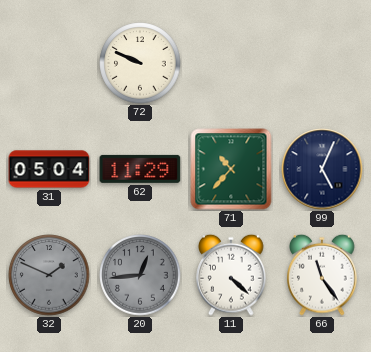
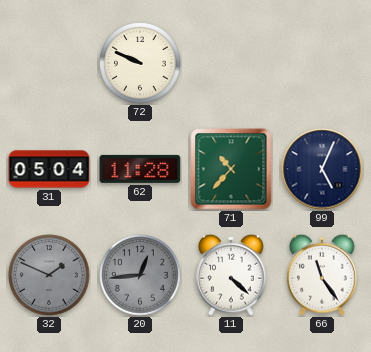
62: 11:29 -> 11:28 (140, 169)
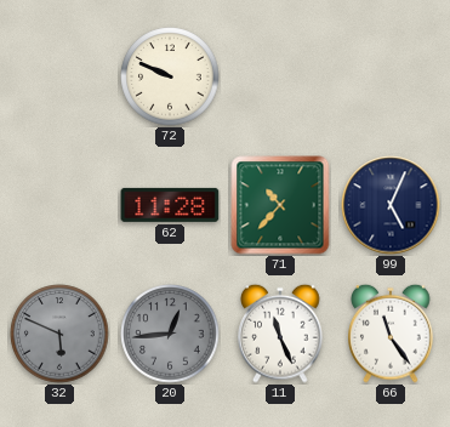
31: 05:04 -> none (49, 169)
32: 1:49 -> 5:49 (59, 334)
11: 4:22 -> 11:26 (280, 334)
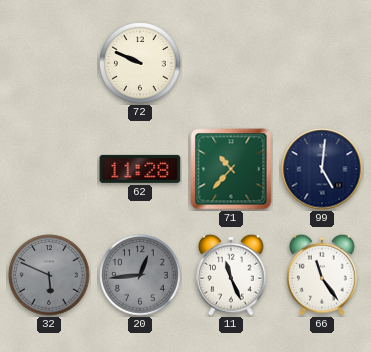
99: 5:04 -> 5:01 (322, 169)
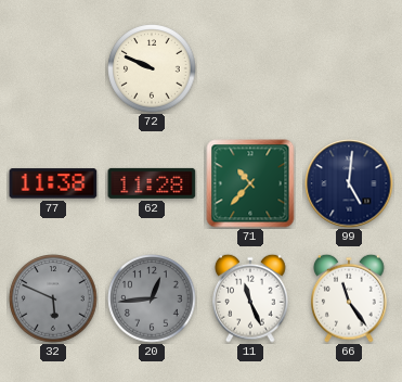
77: none -> 11:38 (53, 183)
